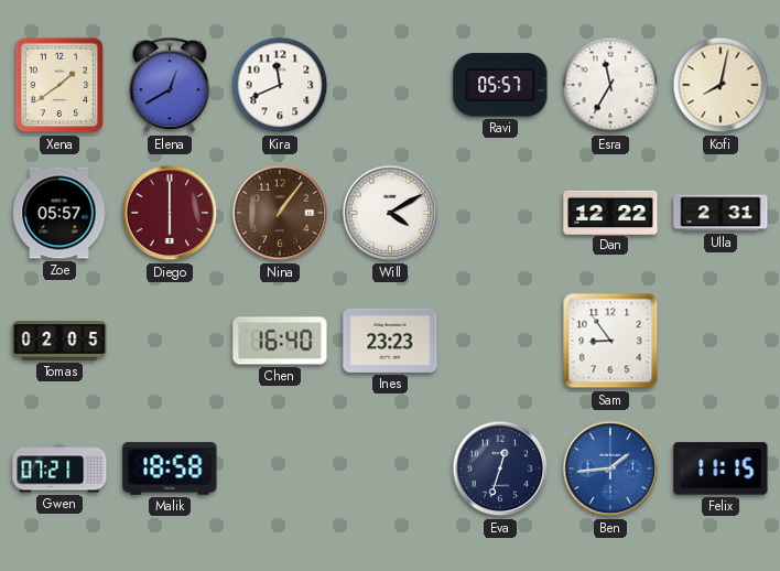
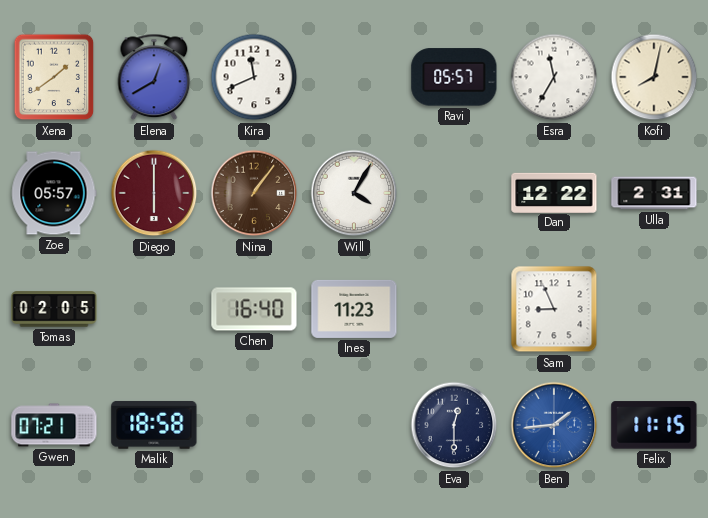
Will: 4:10 -> 4:05 (354, 193)
Ines: 23:23 -> 11:23 (354, 309)
Sam: 8:54 -> 8:56 (554, 309)
Eva: 12:33 -> 12:30 (454, 425)
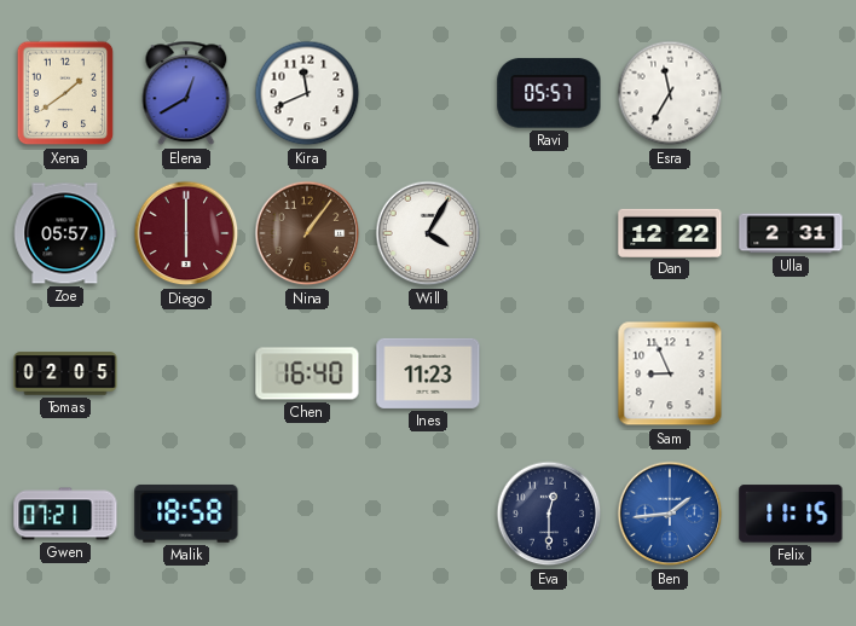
Kofi: 8:02 -> none (654, 77)
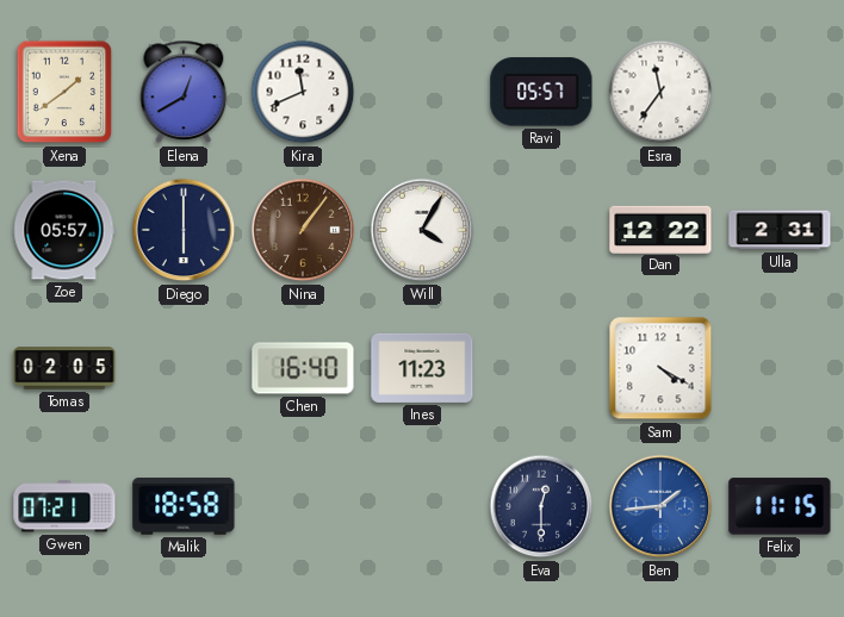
Esra: 11:35 -> 11:36 (660, 92)
Diego dial: burgundy -> navy (184, 230)
Sam: 8:56 -> 4:20 (660, 368)
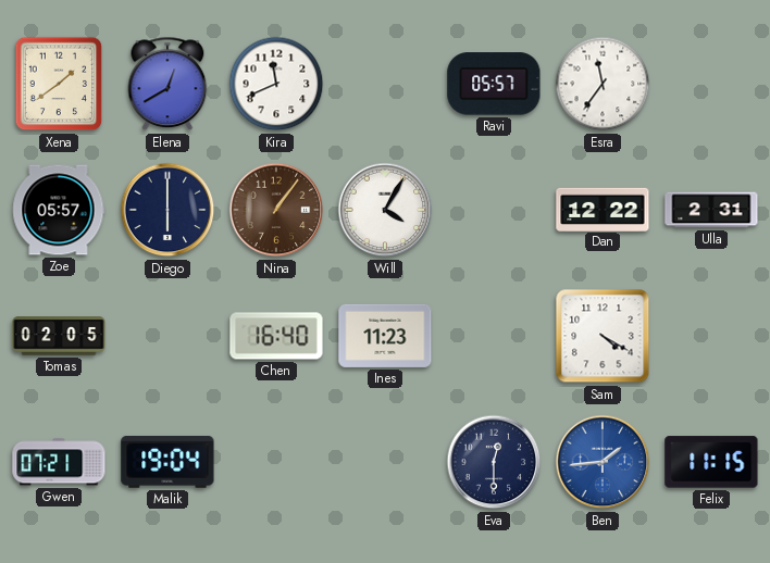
Malik: 18:58 -> 19:04 (167, 462)
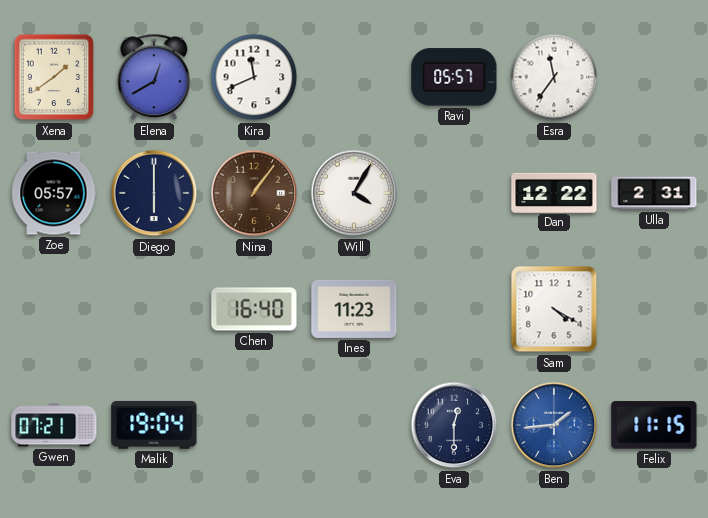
Tomas: 02:05 -> none (59, 336)
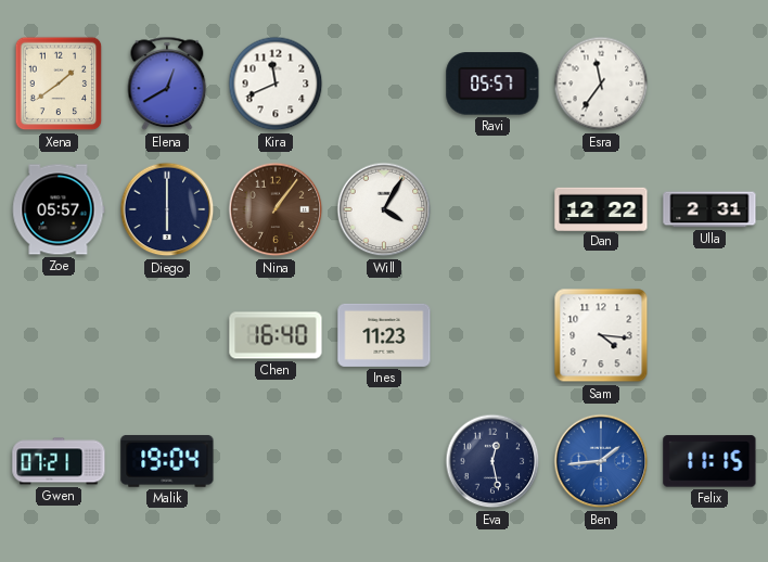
Sam: 4:20 -> 4:16 (601, 335)
Eva: 12:30 -> 12:28 (492, 461)
